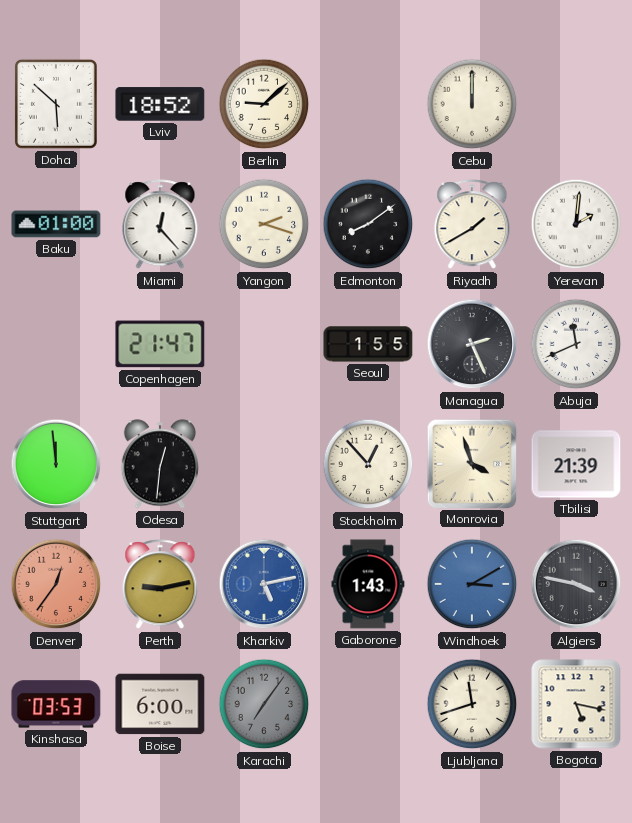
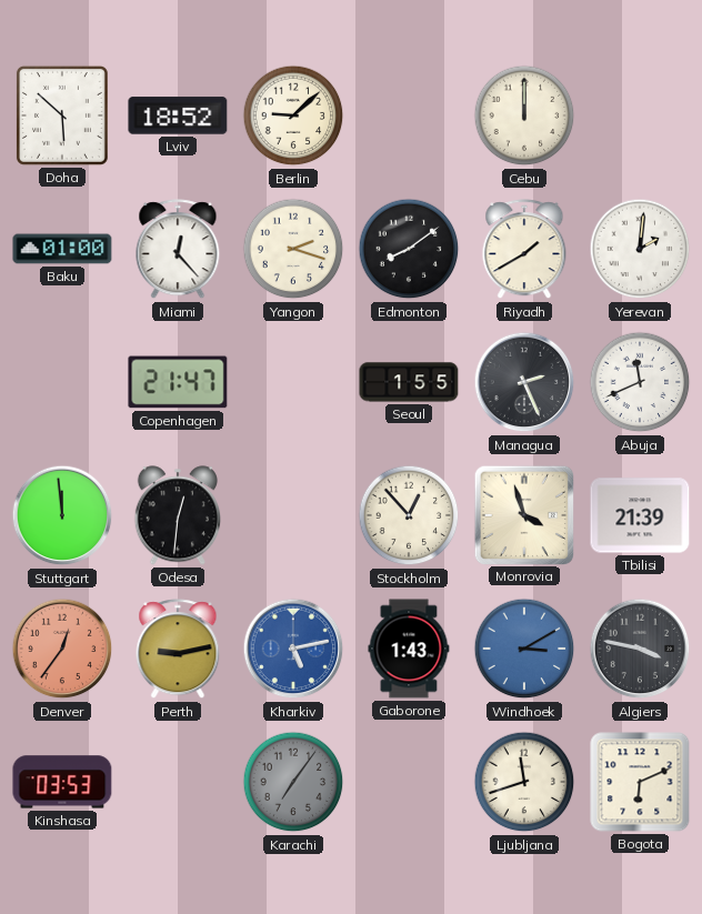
Boise: 6:00 -> none (160, 704)
Bogota: 5:17 -> 6:11 (640, 782)
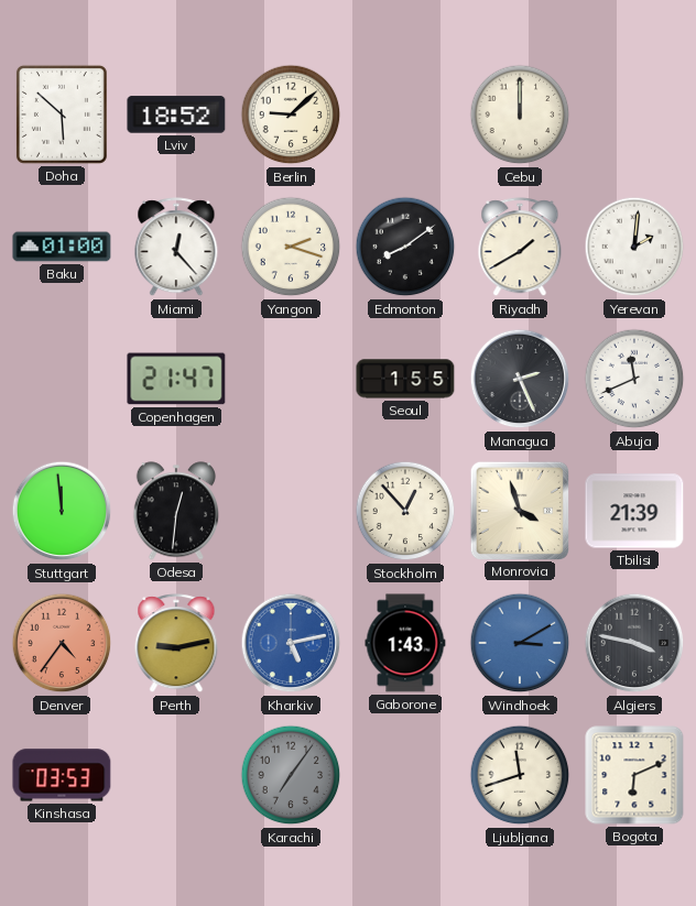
Denver: 12:36 -> 4:36 (62, 643)
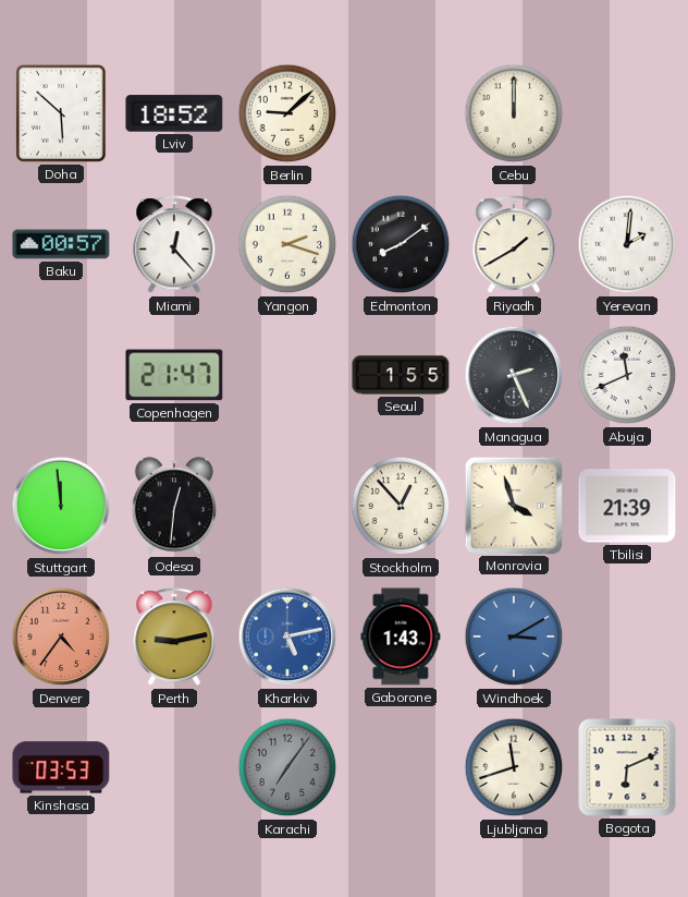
Baku: 01:00 -> 00:57 (61, 244)
Algiers: 3:47 -> none (634, 643)
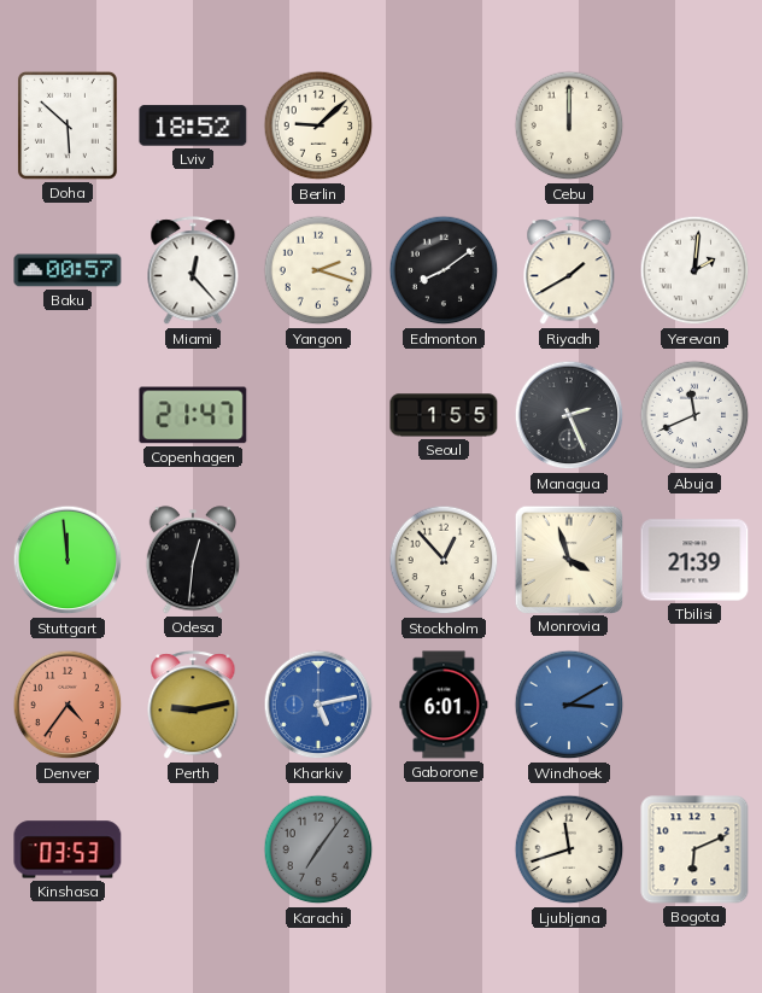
Gaborone: 1:43 -> 6:01 (444, 705)
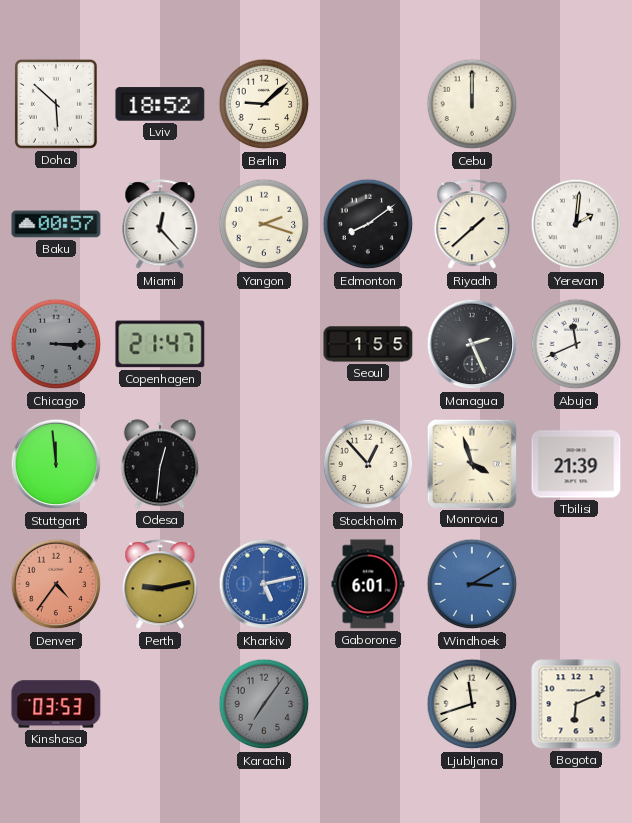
Riyadh: 1:40 -> 1:38 (472, 225)
Chicago: none -> 3:15 (56, 344)
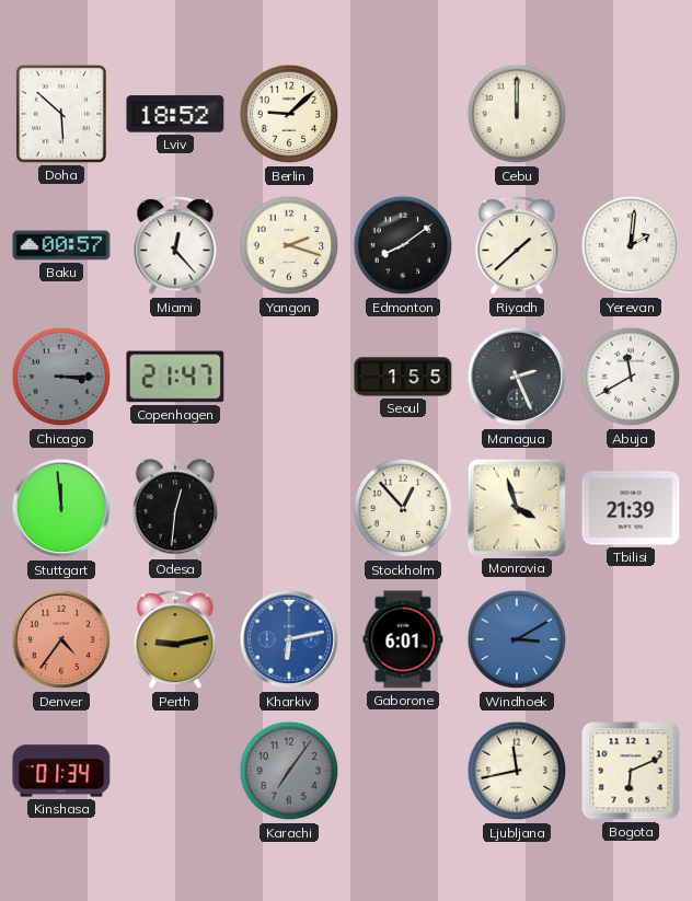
Abuja: 11:41 -> 11:40 (631, 377)
Kharkiv: 5:13 -> 6:13 (289, 639)
Kinshasa: 03:53 -> 01:34 (61, 771)
Ljubljana: 11:42 -> 11:43 (517, 771)
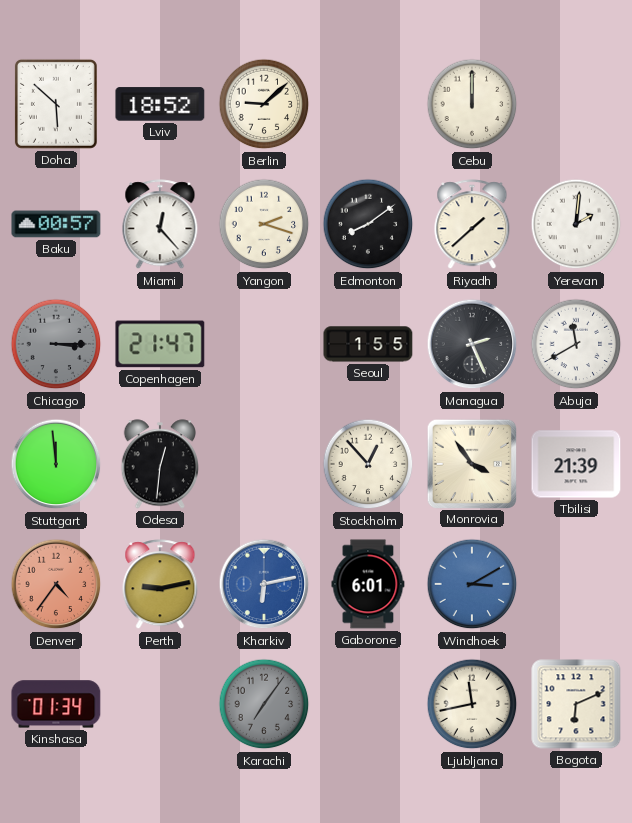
Monrovia: 3:57 -> 3:54 (471, 463)
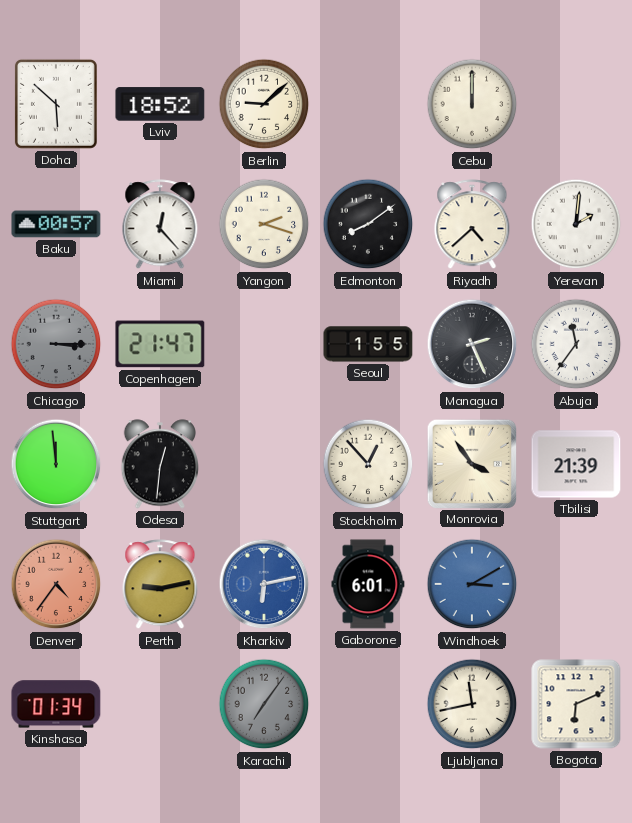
Riyadh: 1:38 -> 4:38 (472, 225)
Abuja: 11:40 -> 11:36 (576, 344)
